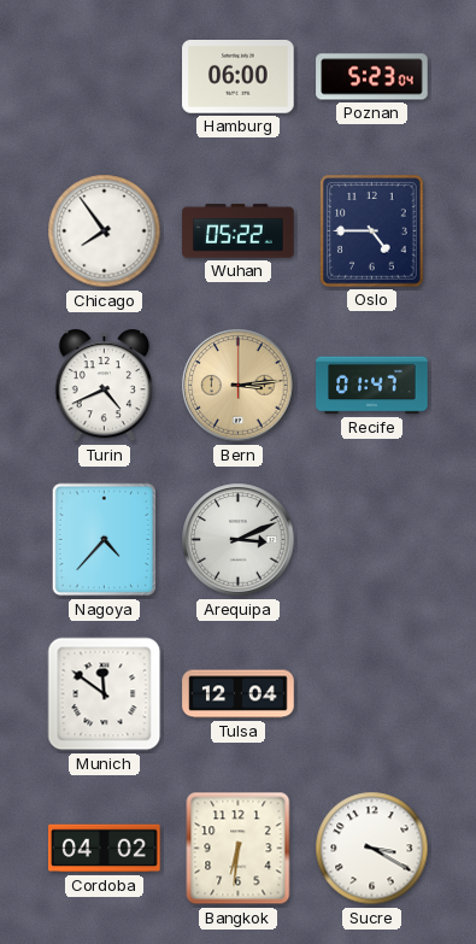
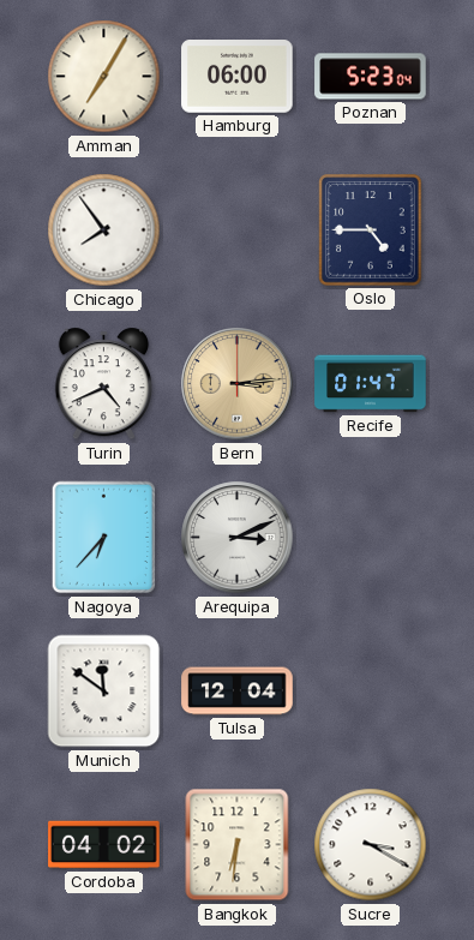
Amman: none -> 7:05 (104, 77)
Wuhan: 05:22 -> none (239, 231)
Nagoya: 4:37 -> 6:37 (104, 538)
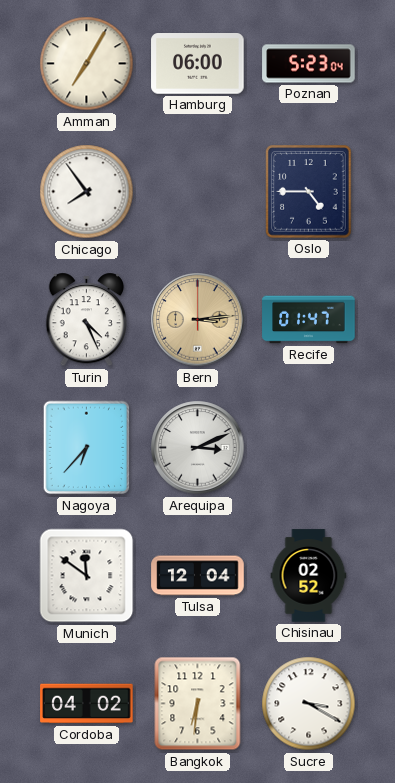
Turin: 4:41 -> 4:26 (86, 320)
Chisinau: none -> 02:52 (309, 576)
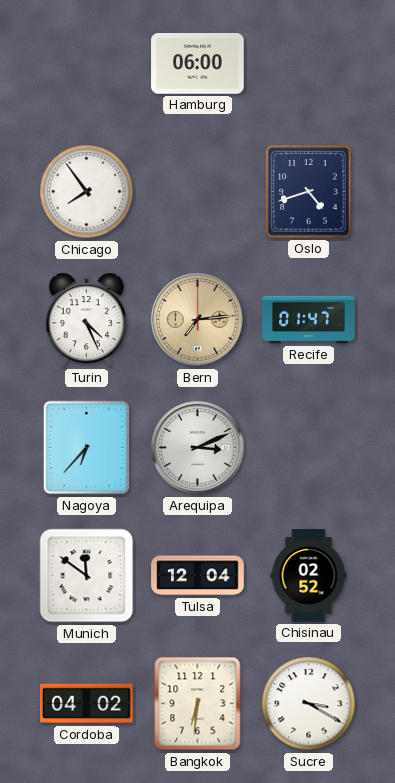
Amman: 7:05 -> none (87, 64)
Poznan: 5:23 -> none (309, 64)
Oslo: 4:45 -> 4:42 (309, 192)
Bern: 3:14 -> 7:14 (198, 320)
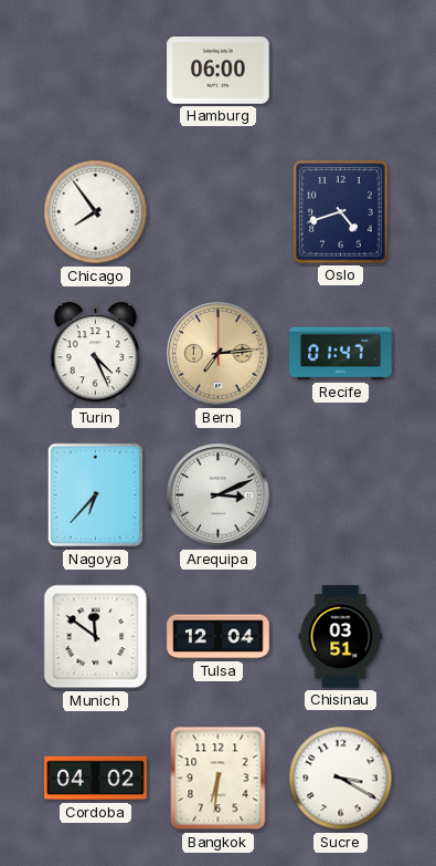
Chisinau: 02:52 -> 03:51 (341, 637)
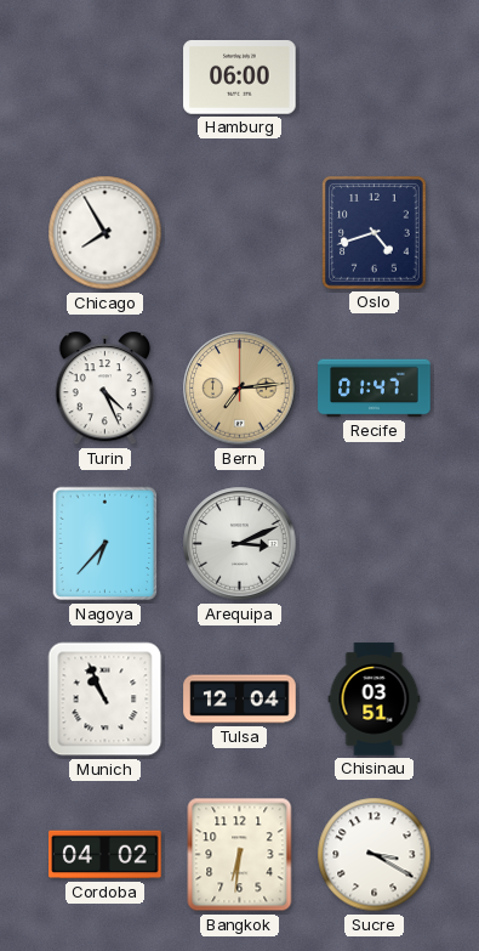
Chicago: 7:54 -> 7:55 (106, 233)
Munich: 11:51 -> 10:56 (106, 700)
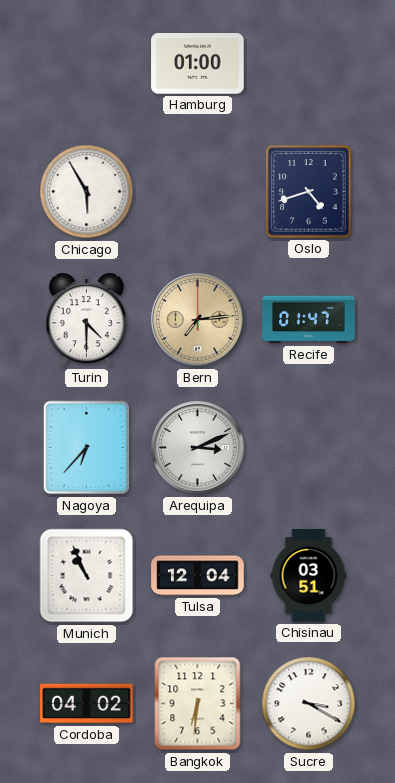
Hamburg: 06:00 -> 01:00 (198, 64)
Chicago: 7:55 -> 5:55 (87, 192)
Turin: 4:26 -> 4:30 (86, 320)
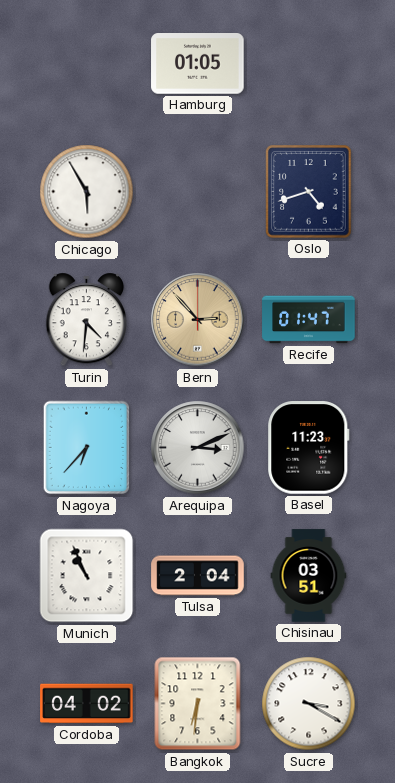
Hamburg: 01:00 -> 01:05 (198, 64)
Turin: 4:30 -> 4:31 (86, 320)
Bern: 7:14 -> 2:53 (198, 320)
Basel: none -> 11:23 (309, 448)
Tulsa: 12:04 -> 2:04 (198, 576)
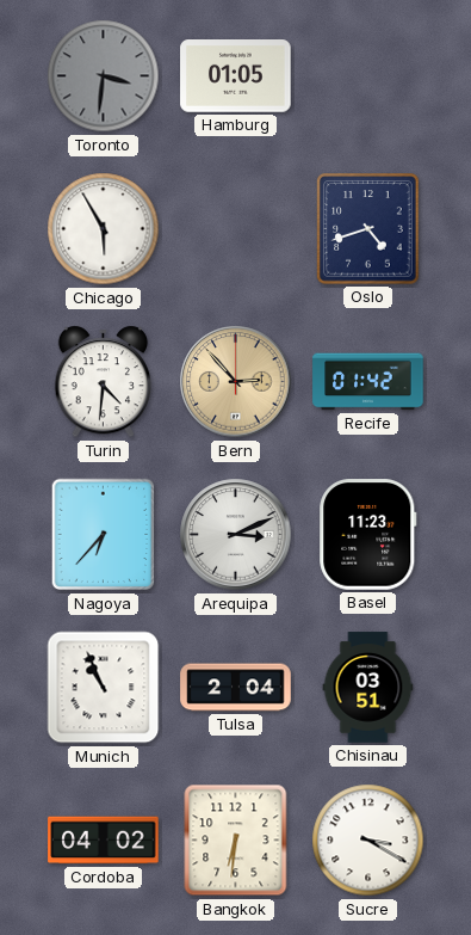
Toronto: none -> 3:31 (104, 76)
Recife: 01:47 -> 01:42 (368, 382)
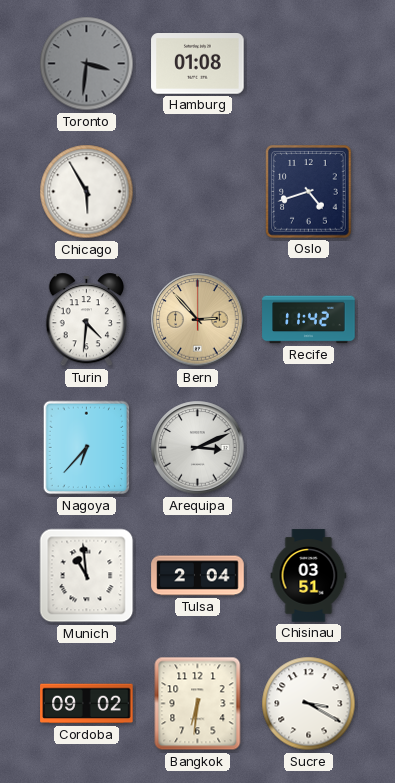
Hamburg: 01:05 -> 01:08 (198, 64)
Recife: 01:42 -> 11:42 (309, 320)
Basel: 11:23 -> none (368, 535)
Munich: 10:56 -> 10:59 (87, 576)
Cordoba: 04:02 -> 09:02 (87, 704)
